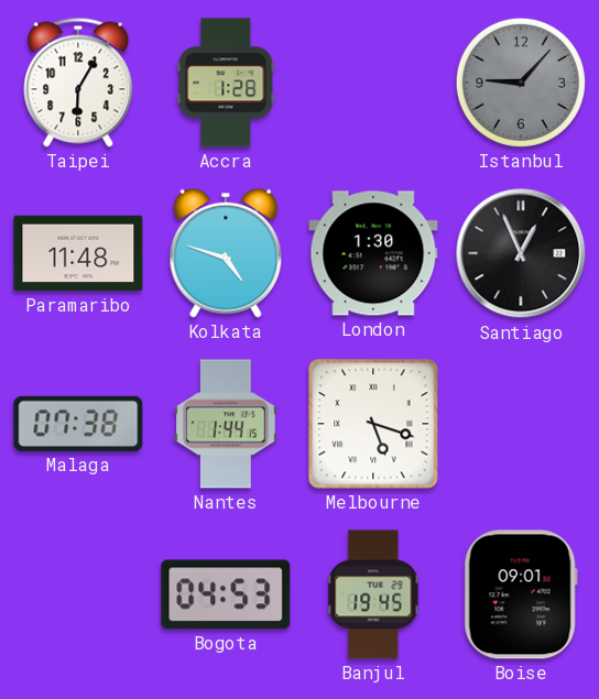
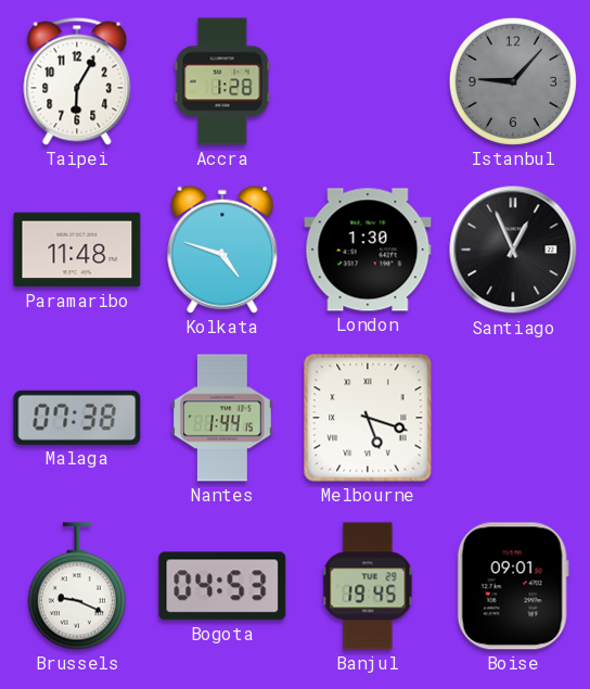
Brussels: none -> 9:19 (77, 586)
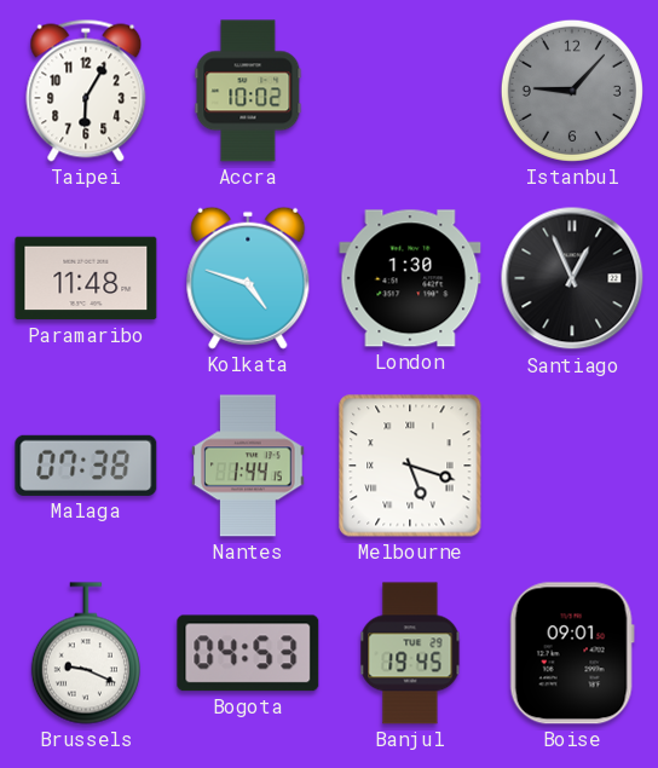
Accra: 1:28 -> 10:02 (248, 91)
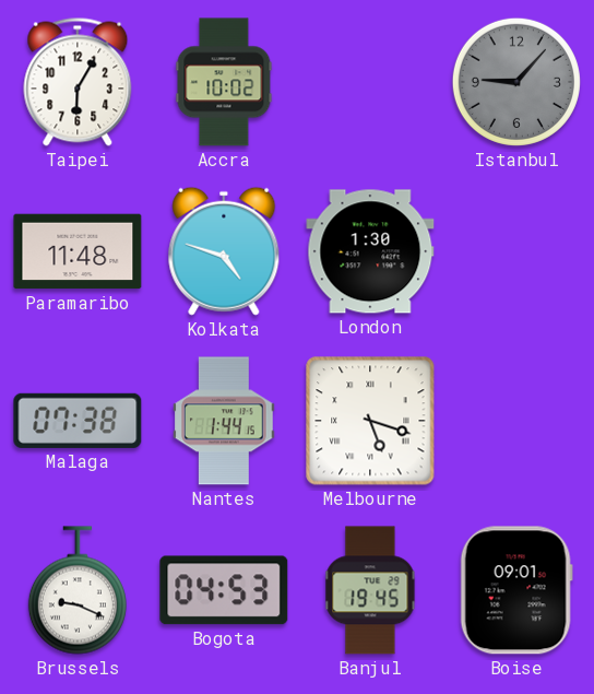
Santiago: 12:56 -> none (572, 278)
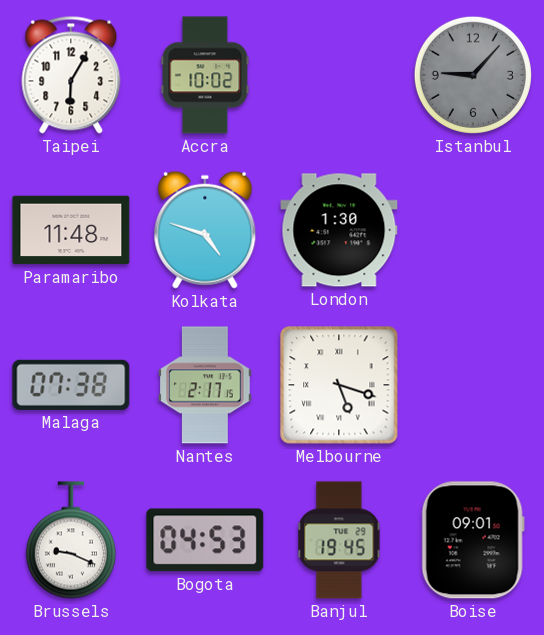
Nantes: 1:44 -> 2:17 (205, 385)
